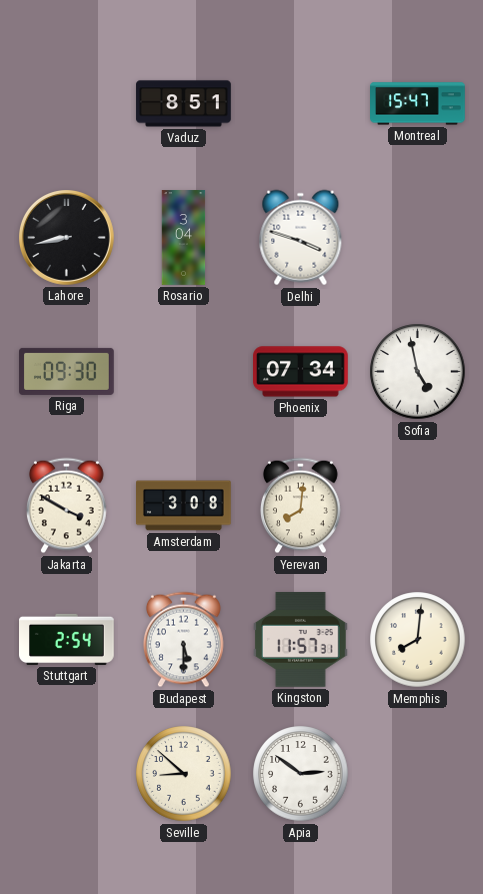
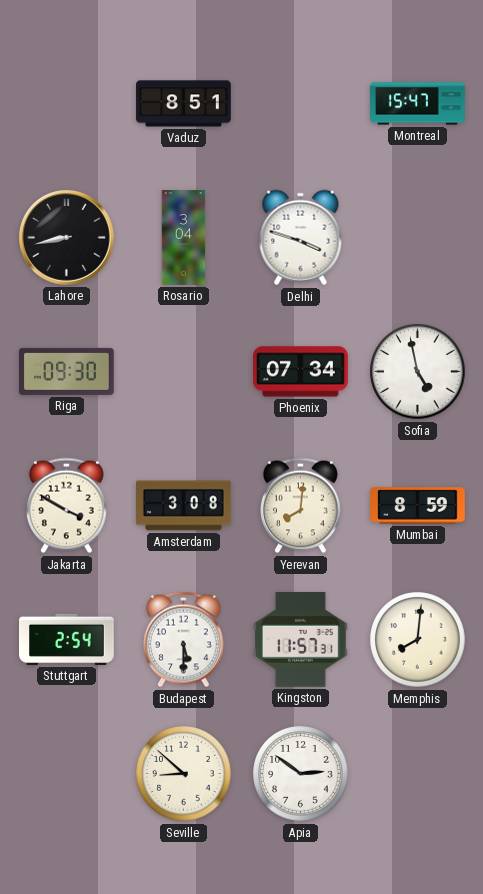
Mumbai: none -> 8:59 (418, 506)
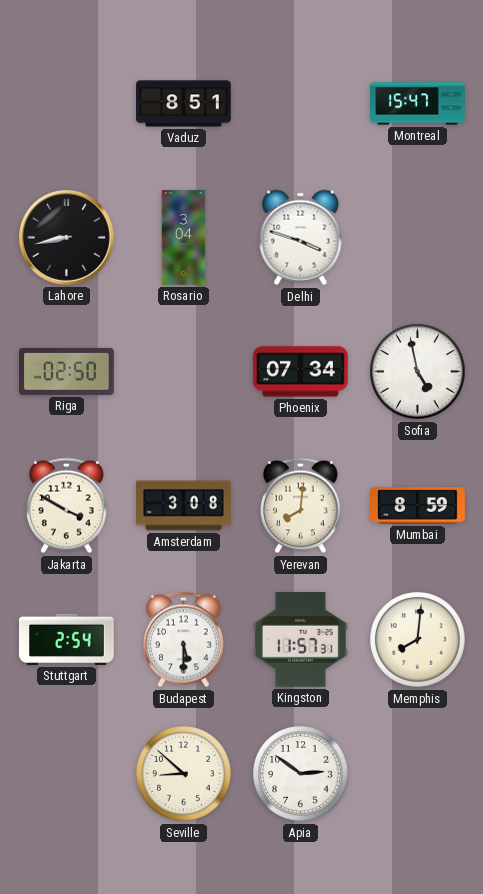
Riga: 09:30 -> 02:50 (67, 371)
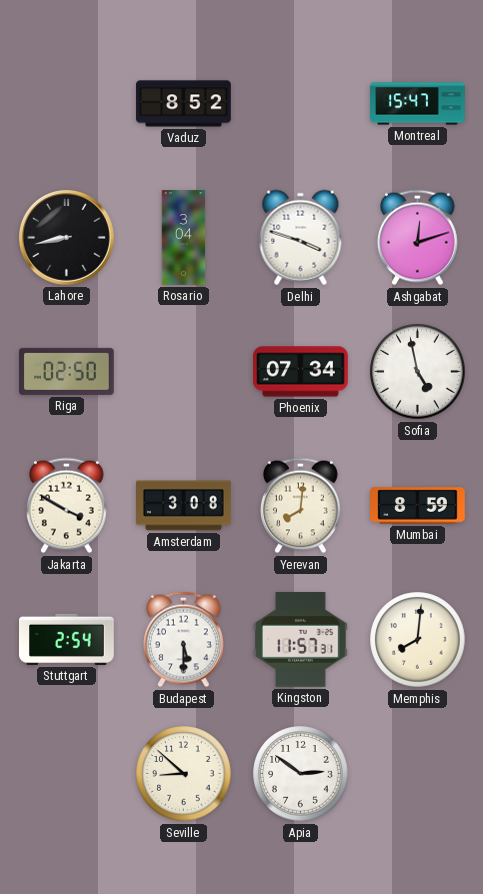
Vaduz: 8:51 -> 8:52 (184, 104)
Ashgabat: none -> 12:12 (417, 238)
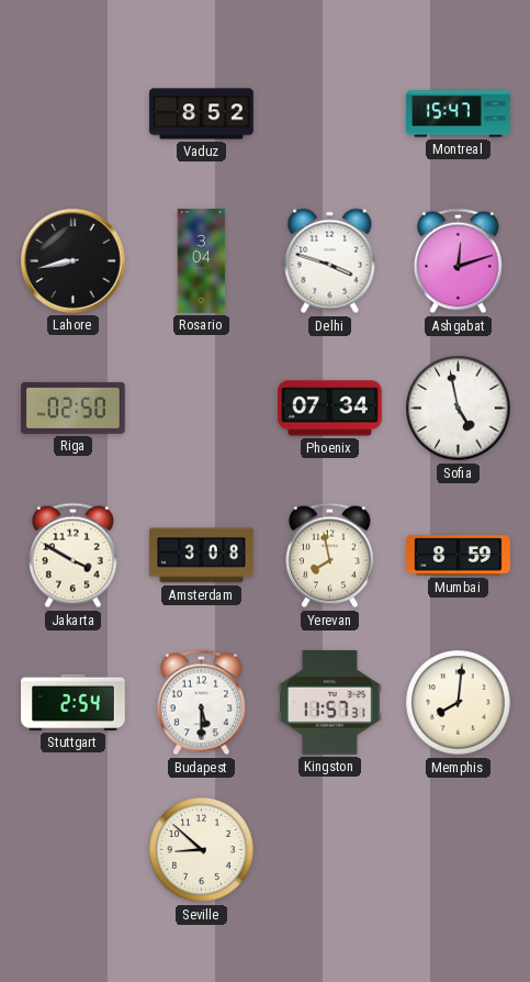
Yerevan: 8:01 -> 7:58 (329, 556)
Apia: 2:51 -> none (301, 774)
